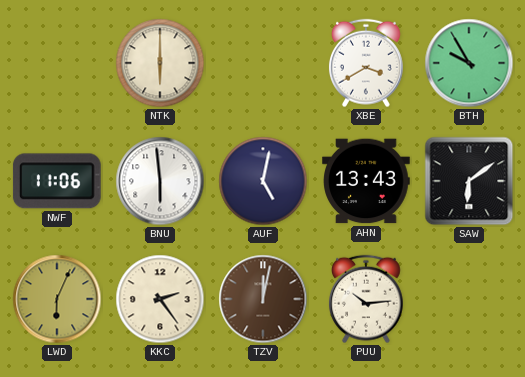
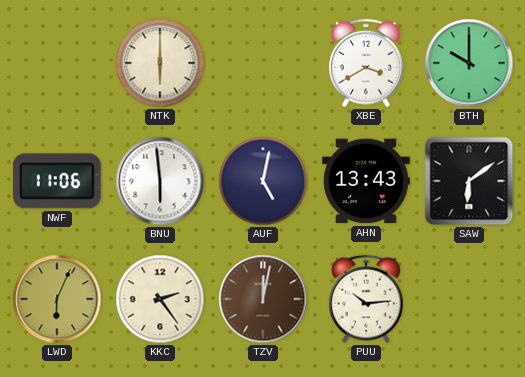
BTH: 9:55 -> 10:00 (469, 63)
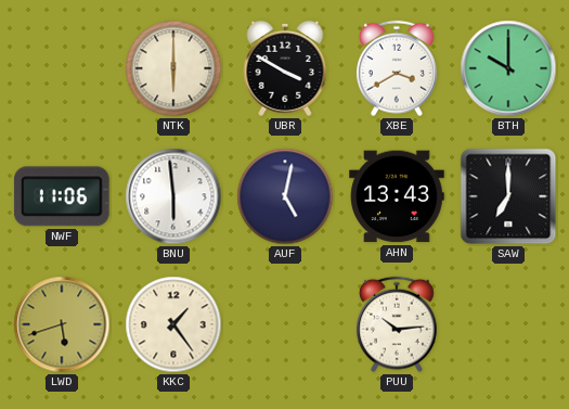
UBR: none -> 3:50 (285, 68)
SAW: 6:09 -> 7:00 (508, 196)
LWD: 6:04 -> 5:42 (62, 324)
KKC: 2:24 -> 1:24 (173, 324)
TZV: 12:02 -> none (263, 299)
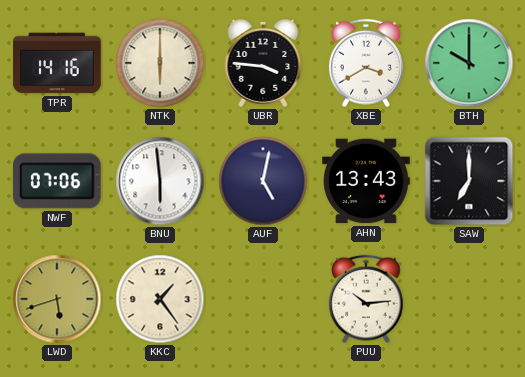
TPR: none -> 14:16 (57, 63)
UBR: 3:50 -> 3:46 (263, 63)
NWF: 11:06 -> 07:06 (57, 181)
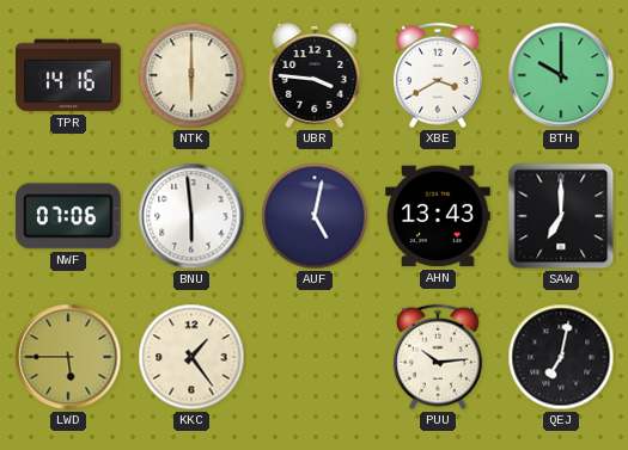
LWD: 5:42 -> 5:45 (68, 357)
QEJ: none -> 7:02 (561, 357)
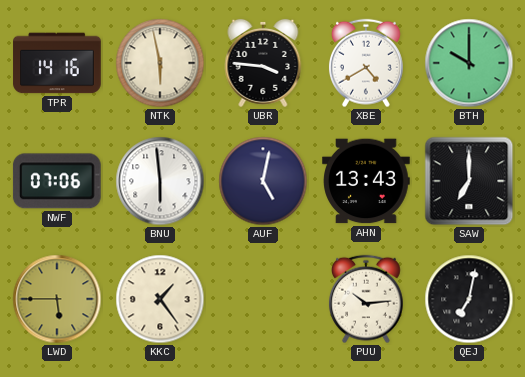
NTK: 6:00 -> 5:58 (160, 63)
XBE: 3:40 -> 4:40 (366, 63)
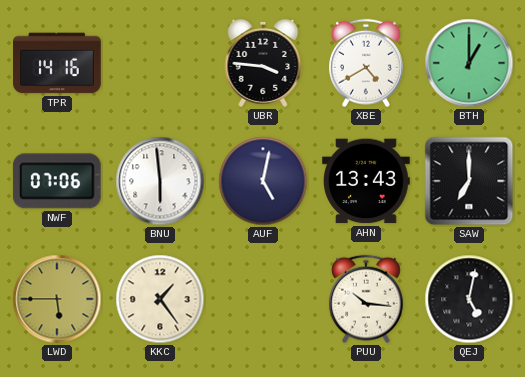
NTK: 5:58 -> none (160, 63)
BTH: 10:00 -> 1:00 (469, 63)
PUU: 10:14 -> 10:16 (366, 299)
QEJ: 7:02 -> 5:02 (469, 299)
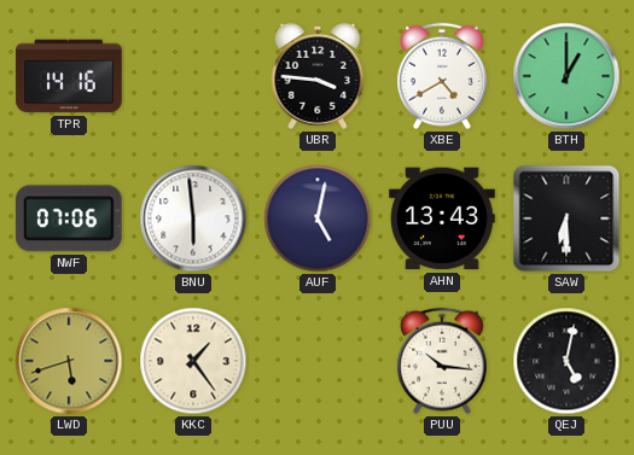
SAW: 7:00 -> 6:30 (566, 218)
LWD: 5:45 -> 5:42 (69, 361)
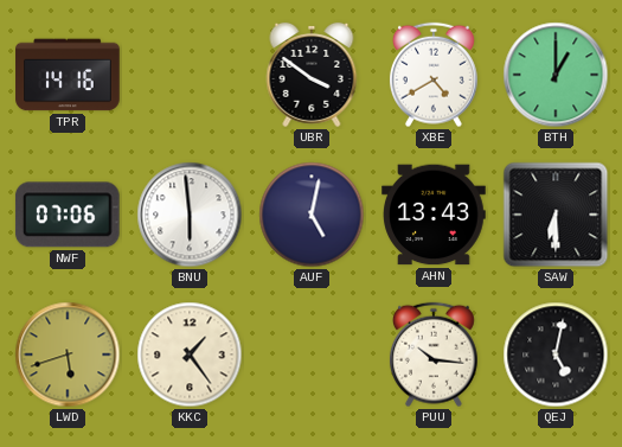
UBR: 3:46 -> 3:51 (312, 75)
